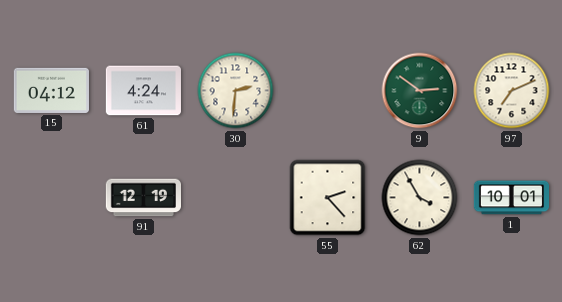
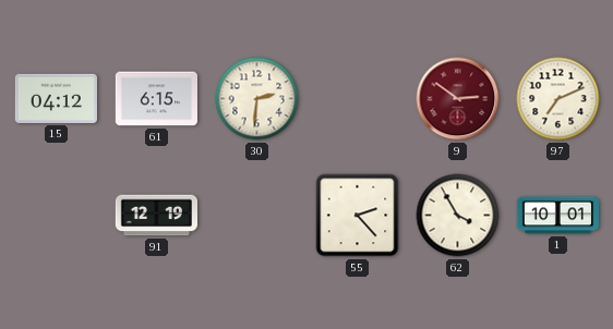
61: 4:24 -> 6:15 (156, 99)
9 dial: green -> burgundy (458, 99)
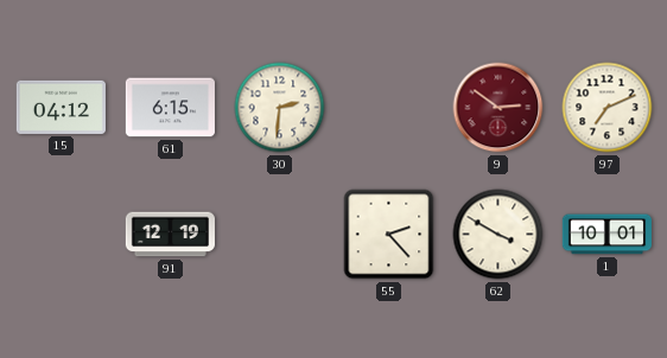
62: 3:55 -> 3:50 (498, 235)
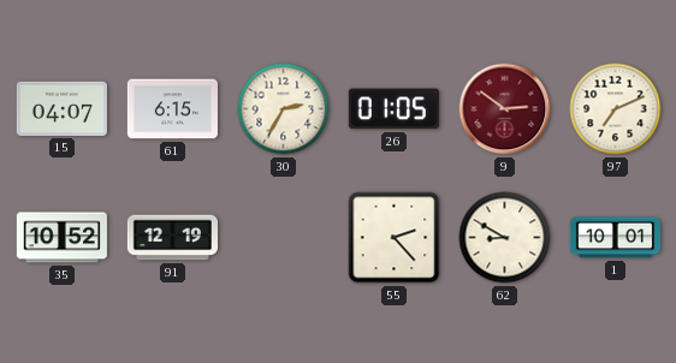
15: 04:12 -> 04:07 (61, 108)
30: 2:31 -> 2:35 (284, 109)
26: none -> 01:05 (393, 109)
35: none -> 10:52 (61, 238)
62: 3:50 -> 8:50 (505, 238)
